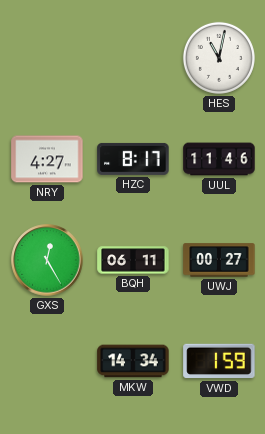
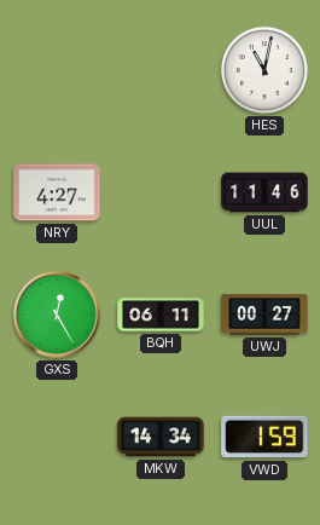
HZC: 8:17 -> none (133, 159)
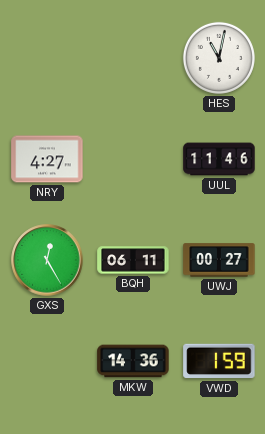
MKW: 14:34 -> 14:36 (133, 361)
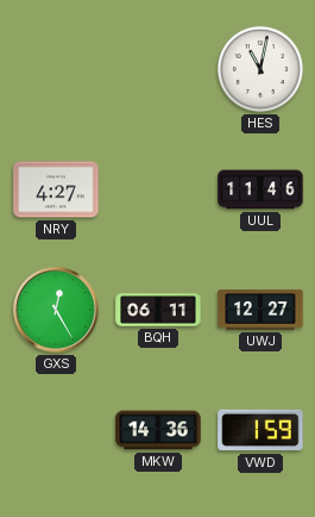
UWJ: 00:27 -> 12:27 (260, 310)
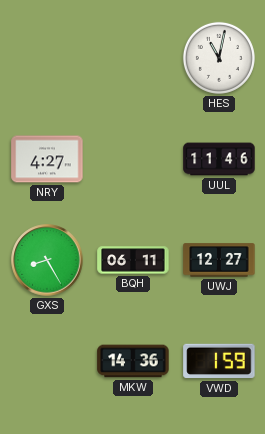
GXS: 12:25 -> 8:25 (47, 260)
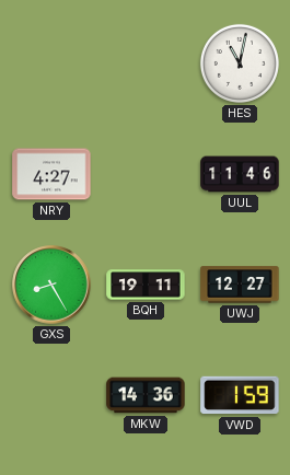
BQH: 06:11 -> 19:11 (146, 285)
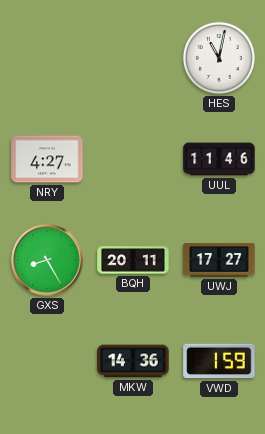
BQH: 19:11 -> 20:11 (133, 260)
UWJ: 12:27 -> 17:27 (219, 260)
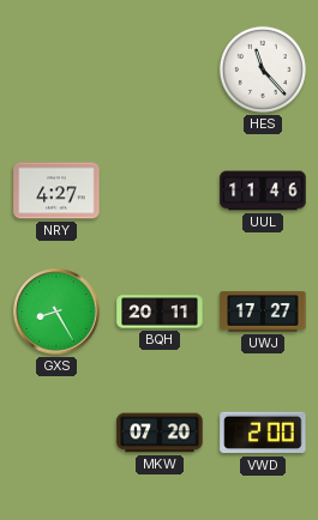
HES: 11:02 -> 11:23 (263, 69)
MKW: 14:36 -> 07:20 (160, 433)
VWD: 1:59 -> 2:00 (263, 433)
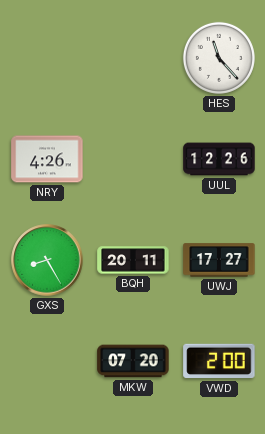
NRY: 4:27 -> 4:26 (47, 159)
UUL: 11:46 -> 12:26 (219, 159)
